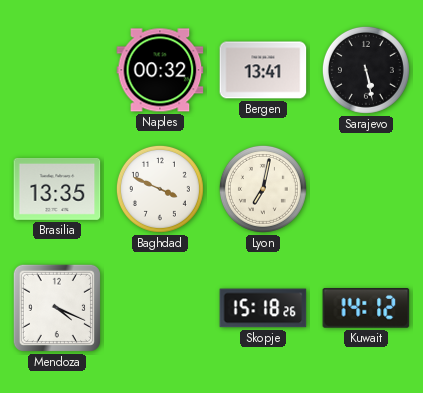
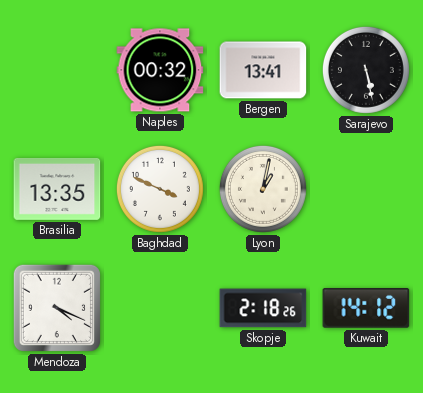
Lyon: 7:02 -> 1:02 (263, 189)
Skopje: 15:18 -> 2:18 (263, 308)
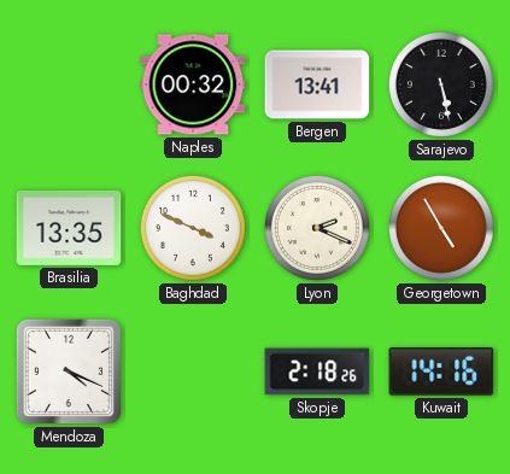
Lyon: 1:02 -> 2:19 (317, 228)
Georgetown: none -> 4:55 (441, 228)
Kuwait: 14:12 -> 14:16 (441, 373)
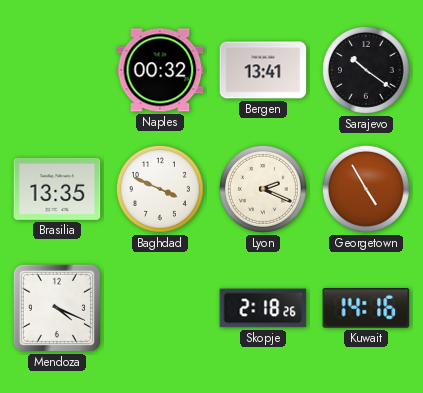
Sarajevo: 5:28 -> 10:21 (366, 70)
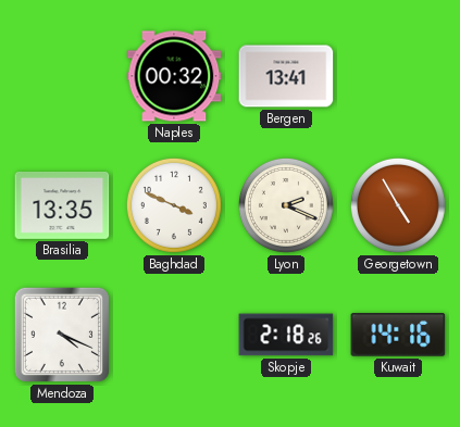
Sarajevo: 10:21 -> none (366, 70)
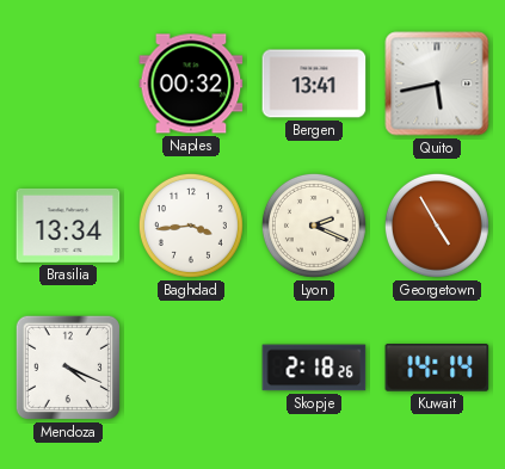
Quito: none -> 5:43 (437, 84)
Brasilia: 13:35 -> 13:34 (68, 226)
Baghdad: 3:49 -> 3:44 (191, 226)
Kuwait: 14:16 -> 14:14 (437, 369)
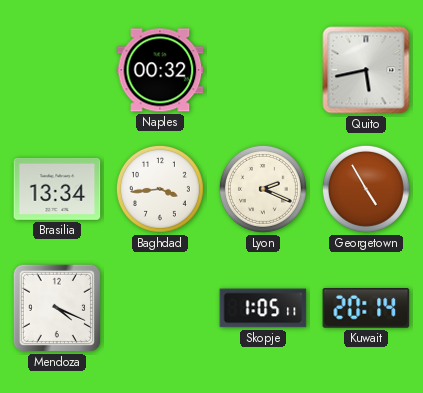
Bergen: 13:41 -> none (314, 84)
Skopje: 2:18 -> 1:05 (263, 308)
Kuwait: 14:14 -> 20:14 (366, 309)
